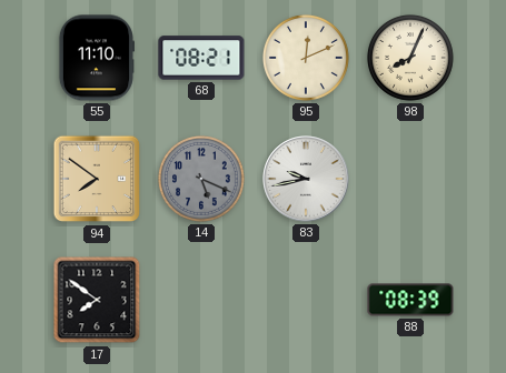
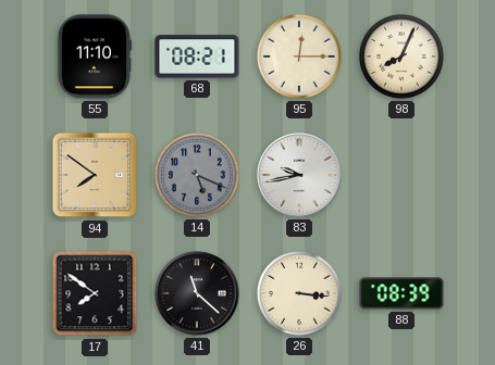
95: 12:11 -> 12:15 (299, 56)
41: none -> 11:22 (197, 293)
26: none -> 3:16 (299, 293)
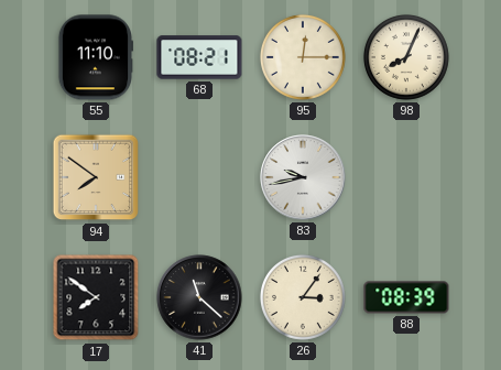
14: 5:19 -> none (197, 175)
26: 3:16 -> 3:06 (303, 297)
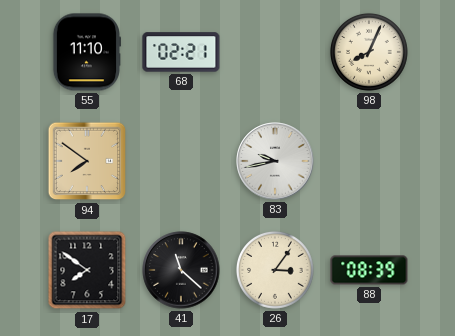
68: 08:21 -> 02:21 (181, 52)
95: 12:15 -> none (303, 57)
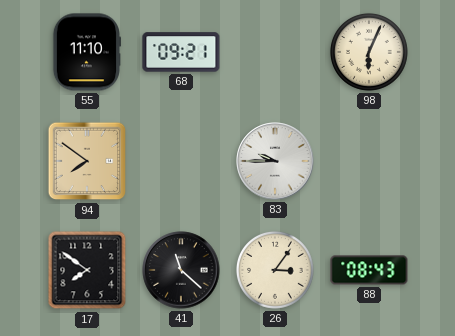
68: 02:21 -> 09:21 (181, 52)
98: 8:04 -> 6:04 (369, 52)
83: 9:43 -> 9:45 (275, 161)
88: 08:39 -> 08:43 (369, 270)
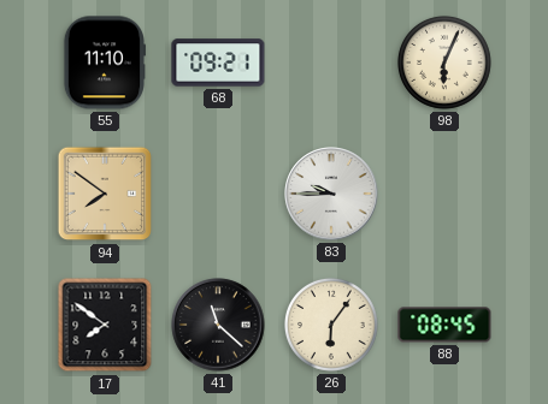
26: 3:06 -> 6:06 (331, 325)
88: 08:43 -> 08:45 (444, 325)
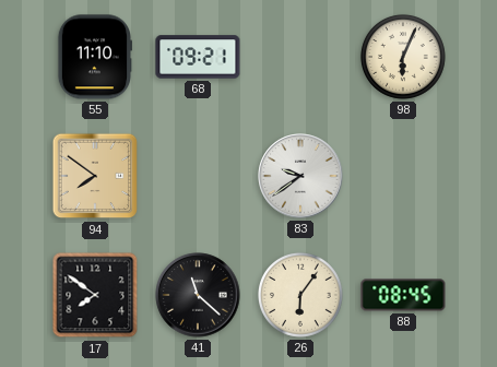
83: 9:45 -> 9:39 (300, 176)
